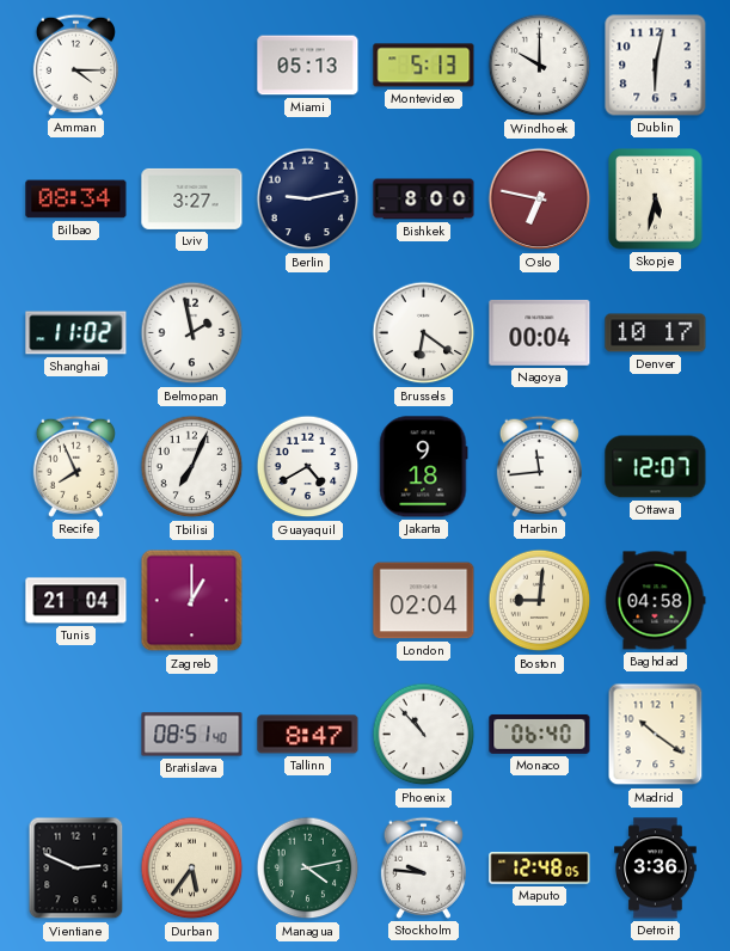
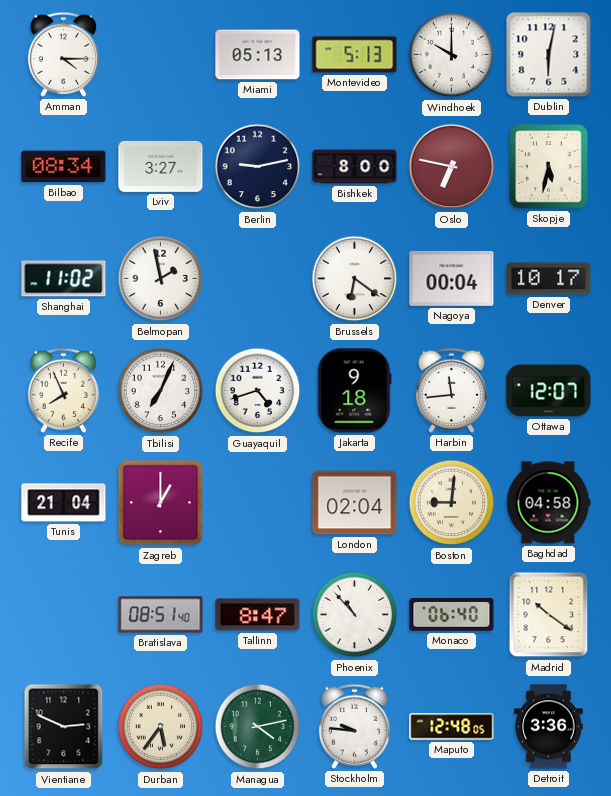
Guayaquil: 4:40 -> 4:42 (258, 391)
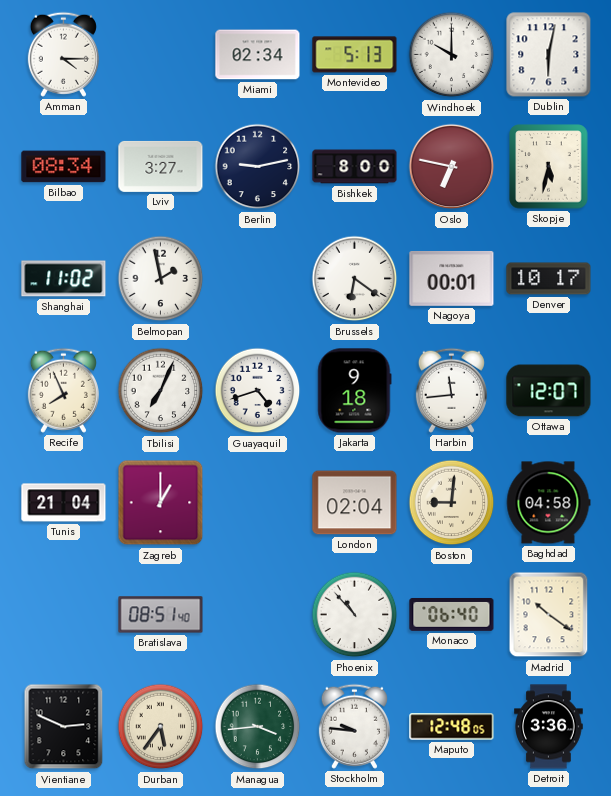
Miami: 05:13 -> 02:34 (258, 55)
Nagoya: 00:04 -> 00:01 (452, 278)
Tallinn: 8:47 -> none (258, 615)
Managua: 4:13 -> 3:44 (258, 727)
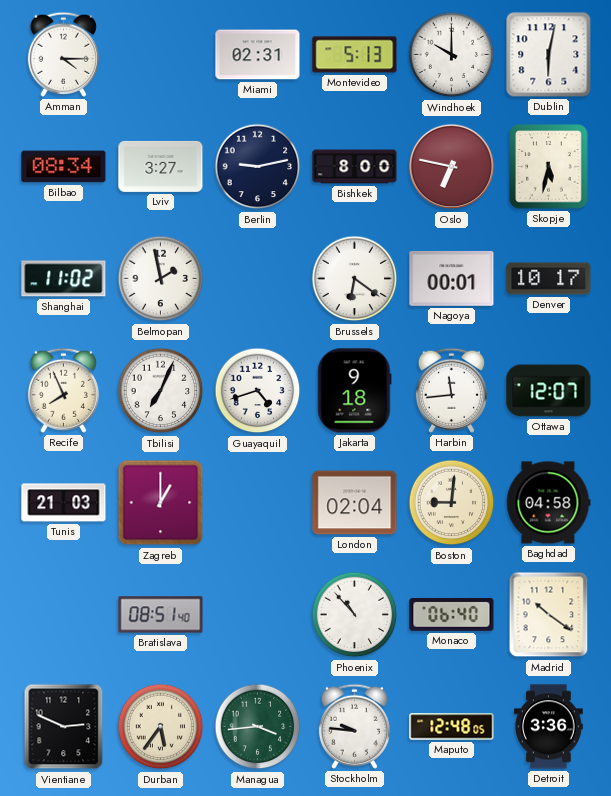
Miami: 02:34 -> 02:31 (258, 55)
Tunis: 21:04 -> 21:03 (64, 503)
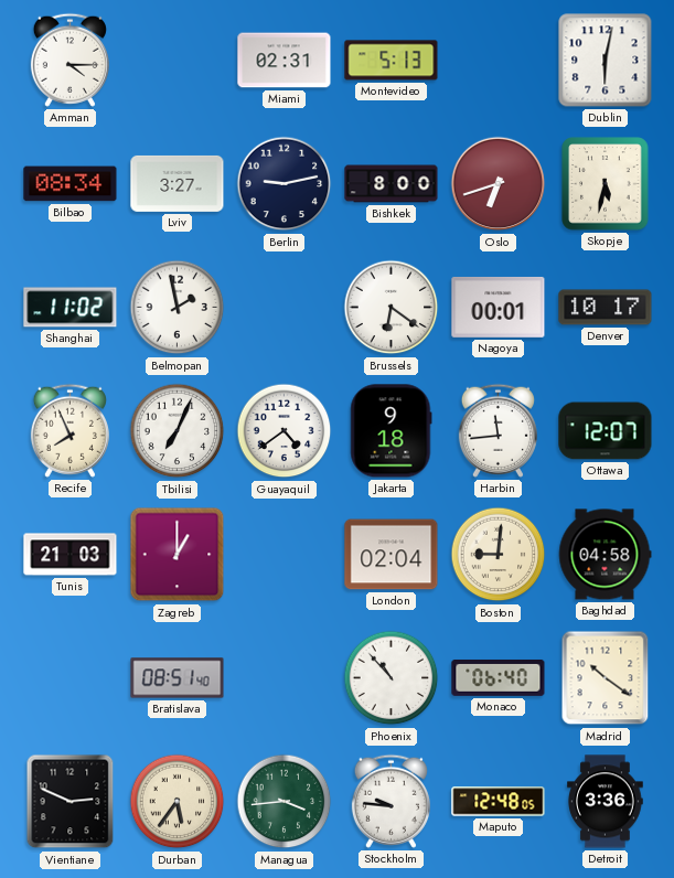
Windhoek: 10:00 -> none (452, 55)
Oslo: 6:47 -> 6:42 (499, 184)
Guayaquil: 4:42 -> 4:39 (285, 431)
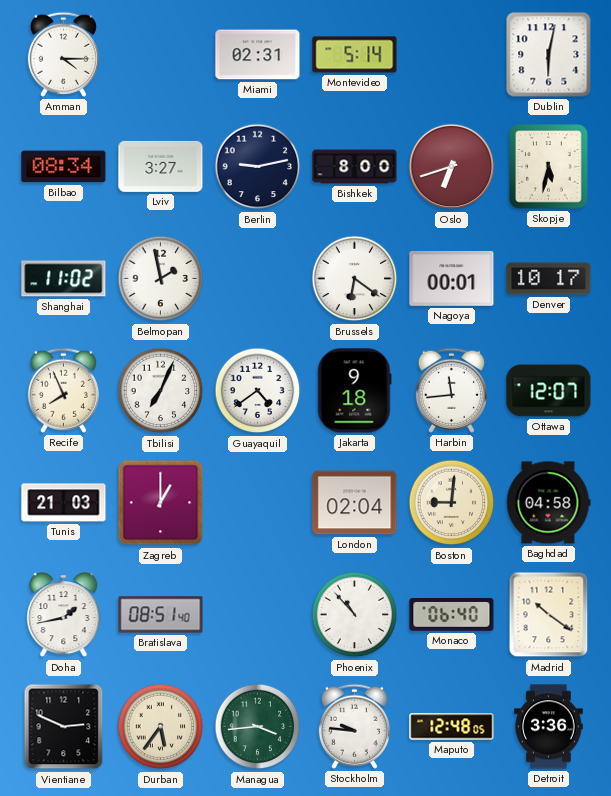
Montevideo: 5:13 -> 5:14 (355, 55)
Doha: none -> 1:43 (64, 615)
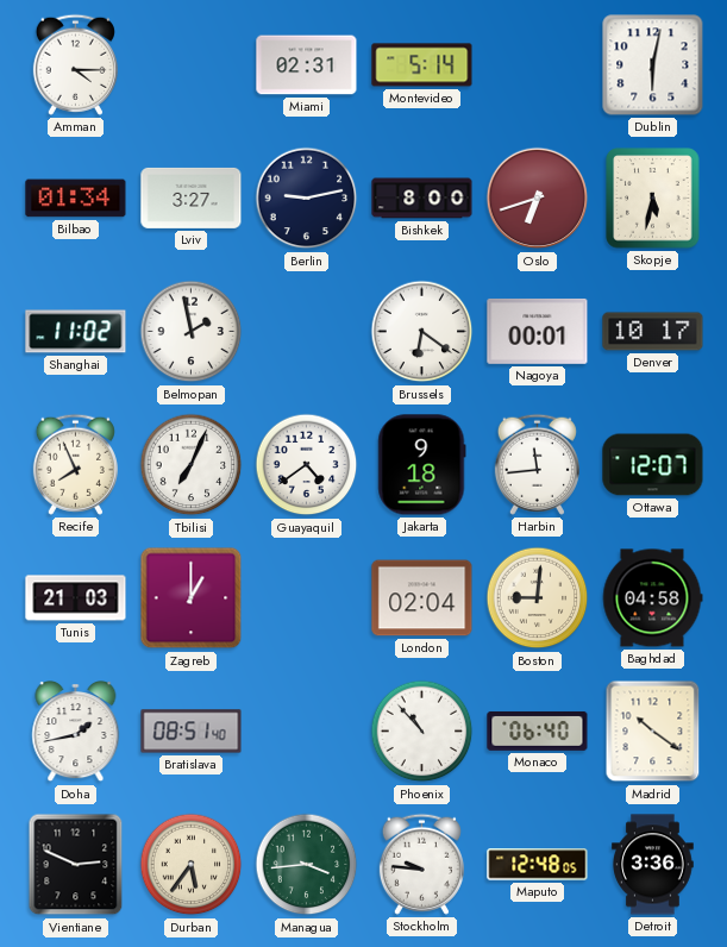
Bilbao: 08:34 -> 01:34 (76, 199)
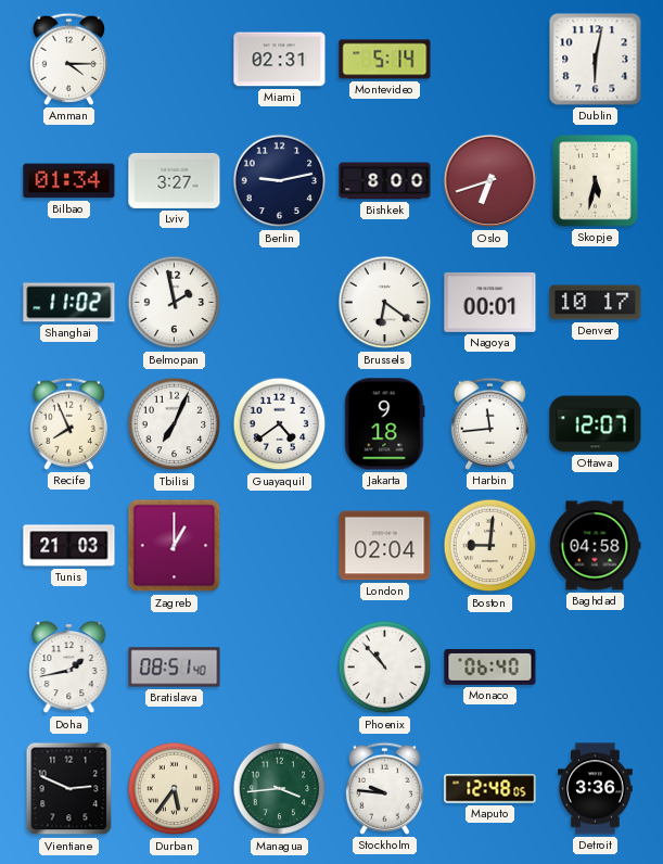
Madrid: 10:21 -> none (653, 732)
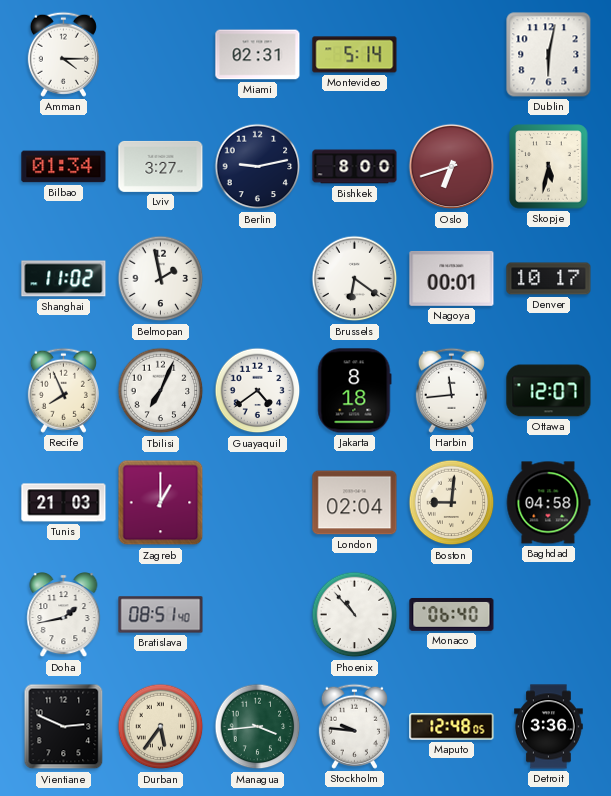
Jakarta: 9:18 -> 8:18 (355, 391)
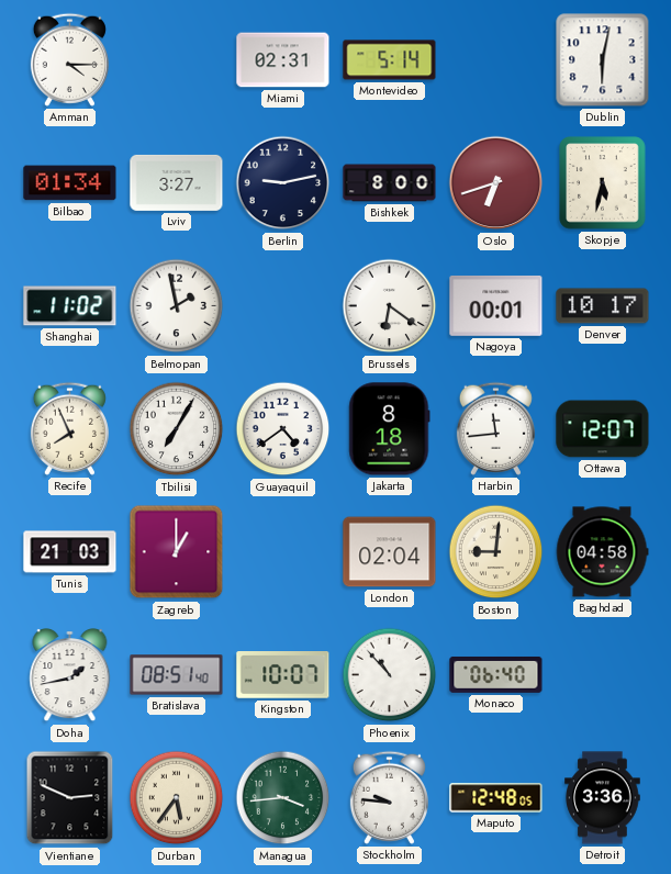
Tbilisi: 7:04 -> 7:05 (177, 429)
Kingston: none -> 10:07 (283, 675)
